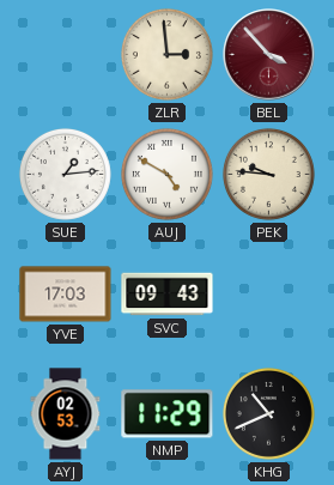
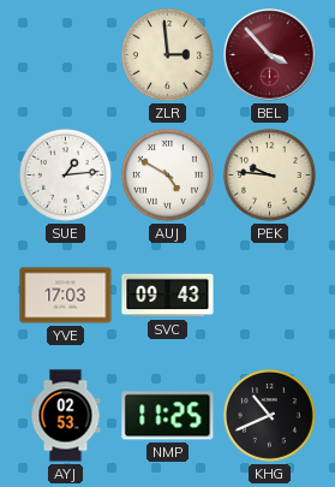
NMP: 11:29 -> 11:25 (168, 416)
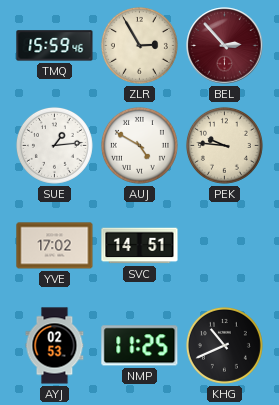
TMQ: none -> 15:59 (55, 46)
ZLR: 2:59 -> 2:55 (139, 45)
BEL: 3:53 -> 2:53 (225, 46)
YVE: 17:03 -> 17:02 (55, 246)
SVC: 09:43 -> 14:51 (140, 246)
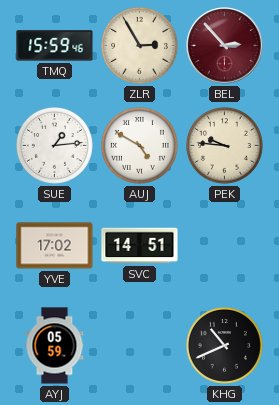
AYJ: 02:53 -> 05:59 (55, 346)
NMP: 11:25 -> none (140, 346)
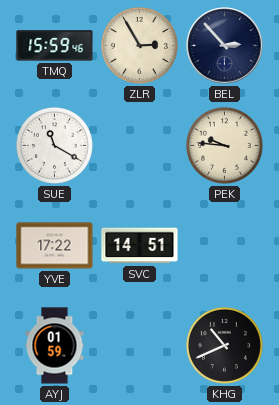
BEL dial: burgundy -> navy (225, 46)
SUE: 1:14 -> 11:20 (54, 145)
AUJ: 4:50 -> none (139, 145)
YVE: 17:02 -> 17:22 (55, 246)
AYJ: 05:59 -> 01:59 (55, 346)
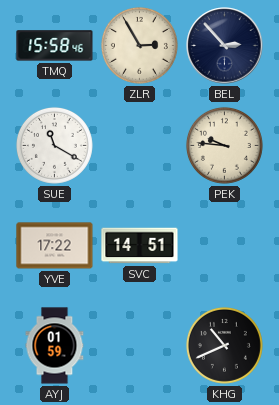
TMQ: 15:59 -> 15:58 (55, 46)
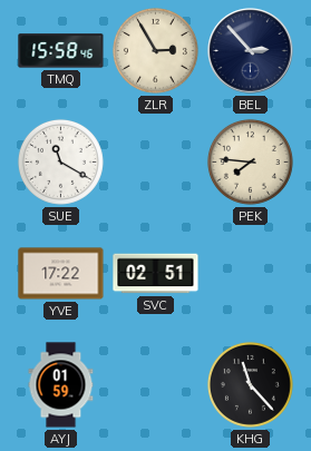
PEK: 9:46 -> 7:46 (250, 161)
SVC: 14:51 -> 02:51 (156, 274)
KHG: 10:41 -> 11:23 (250, 384)
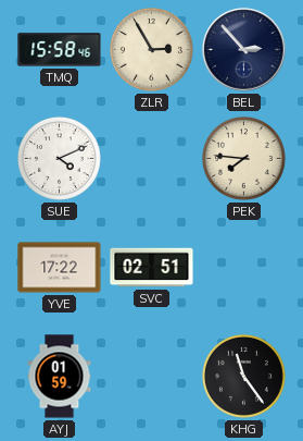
SUE: 11:20 -> 4:11 (59, 158)
KHG: 11:23 -> 11:24 (243, 376)
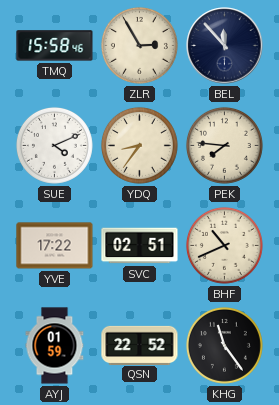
BEL: 2:53 -> 11:53 (225, 46)
YDQ: none -> 8:36 (139, 145)
BHF: none -> 10:41 (224, 245)
QSN: none -> 22:52 (140, 345)
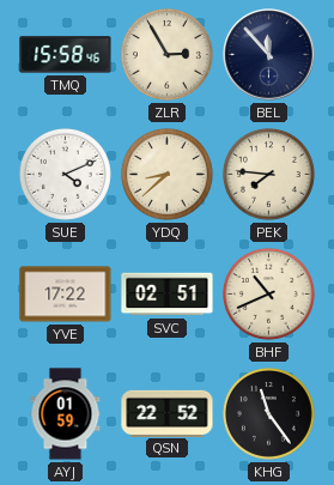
YDQ: 8:36 -> 8:38 (166, 174)
